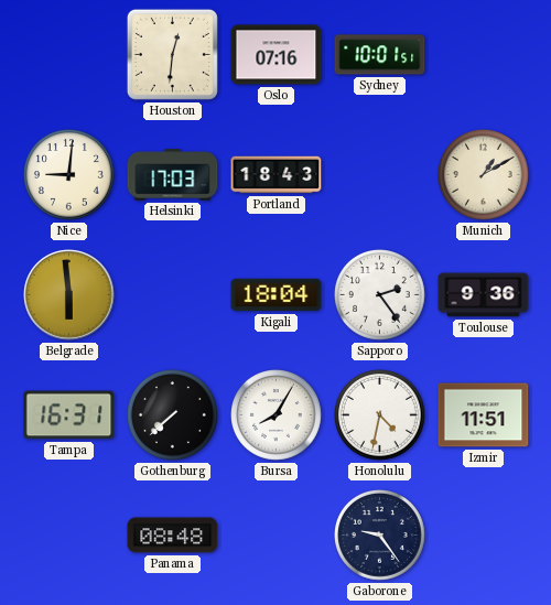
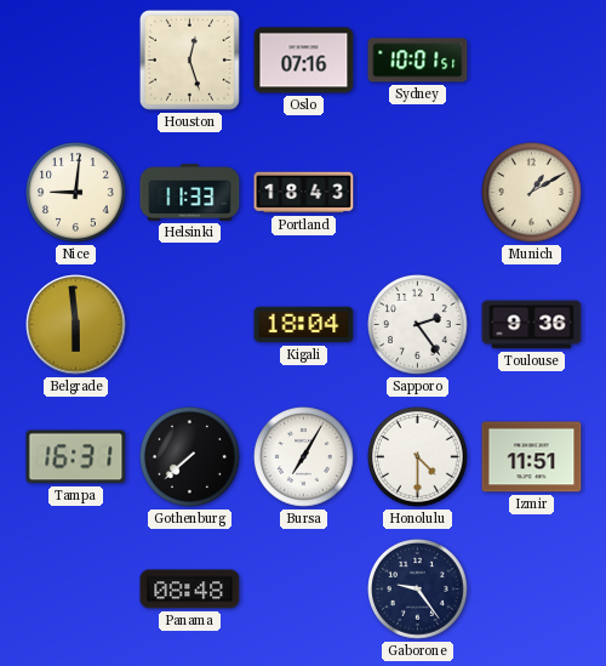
Houston: 12:31 -> 12:27 (189, 59)
Helsinki: 17:03 -> 11:33 (190, 193)
Bursa: 8:05 -> 7:05 (304, 457)
Honolulu: 4:32 -> 4:30 (418, 457)
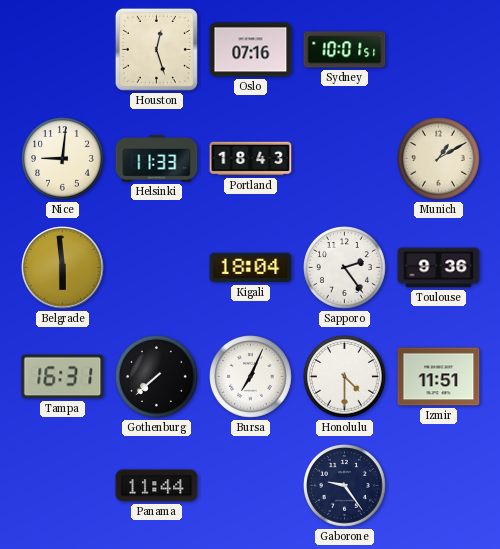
Bursa: 7:05 -> 7:04 (251, 377)
Panama: 08:48 -> 11:44 (157, 486)
